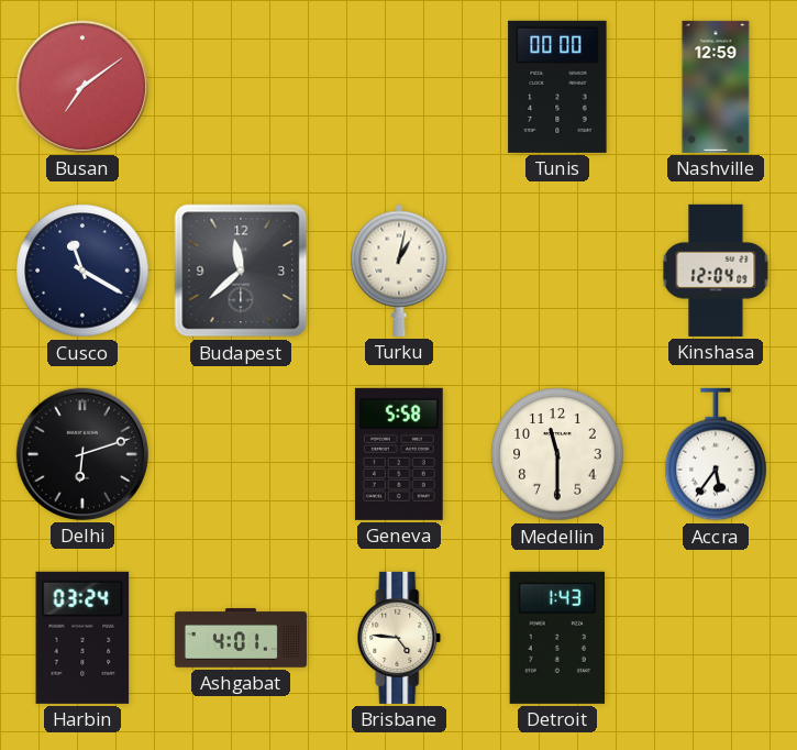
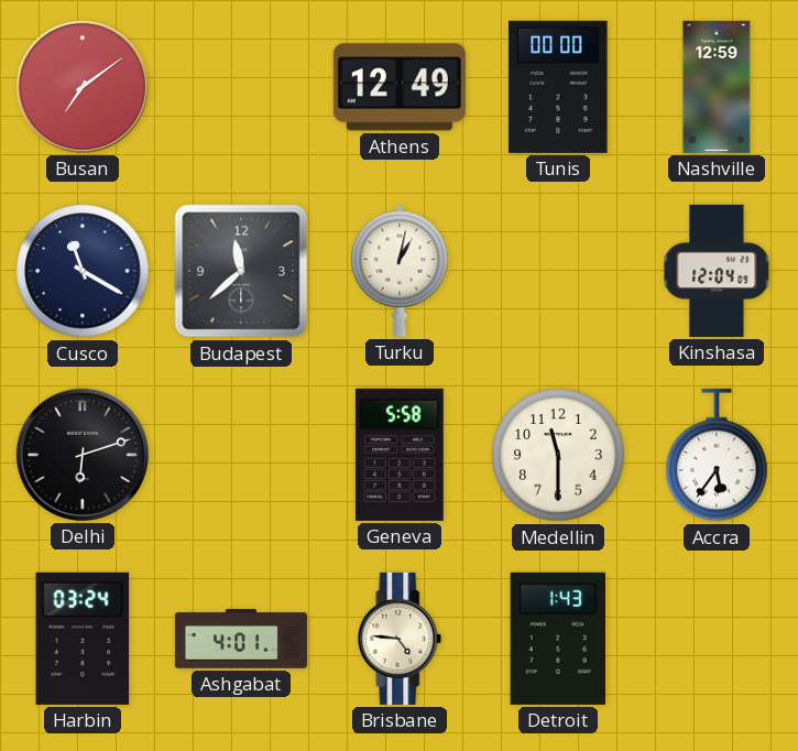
Athens: none -> 12:49 (400, 87)
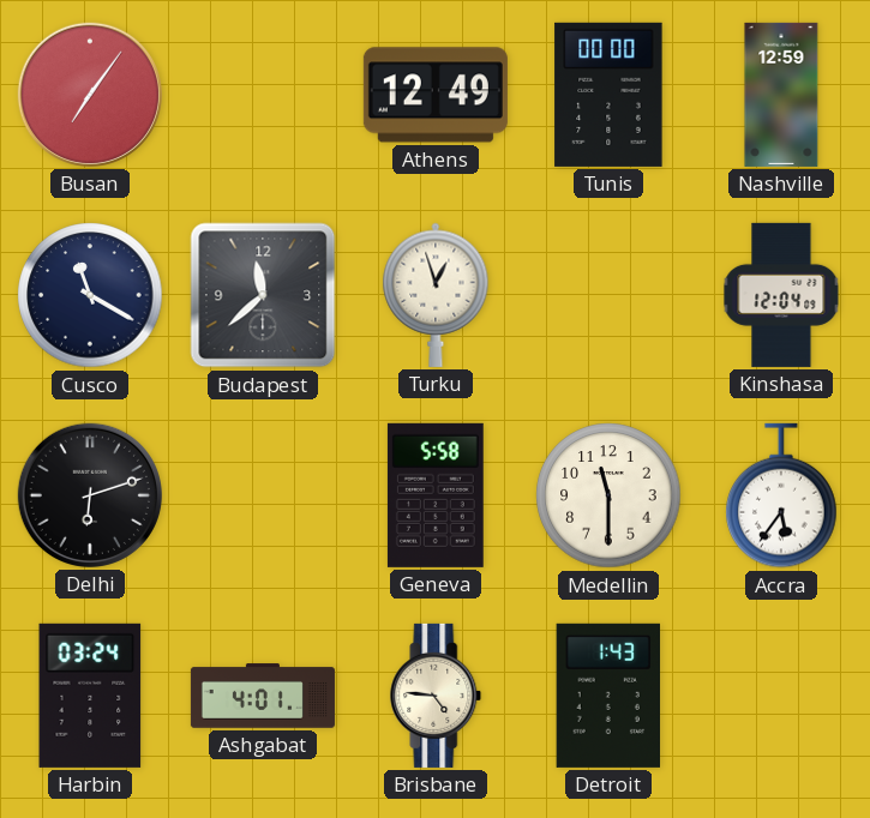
Busan: 7:09 -> 7:06 (90, 95)
Turku: 1:02 -> 12:57 (436, 295)
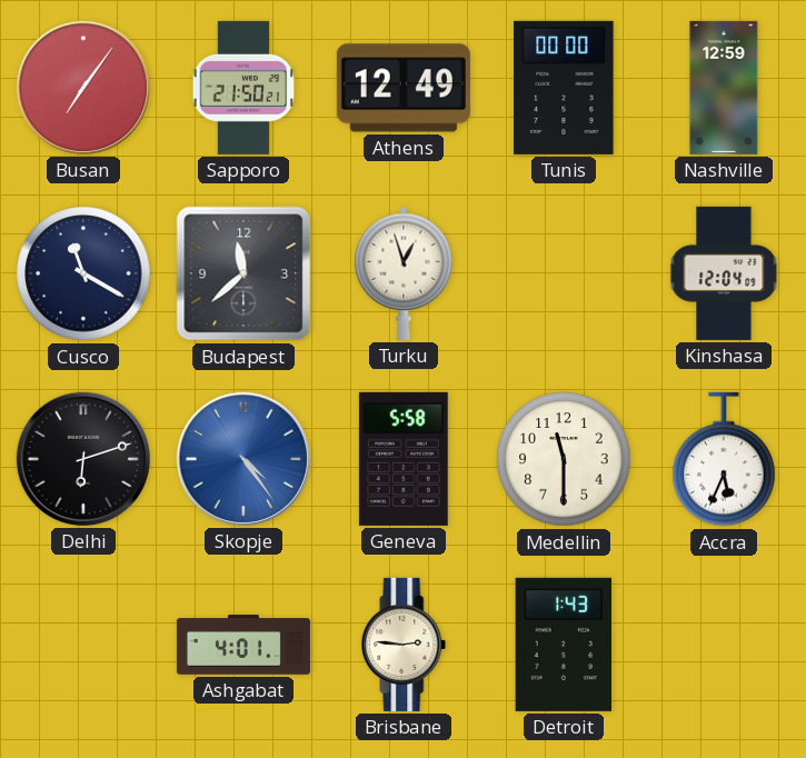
Sapporo: none -> 21:50 (243, 88)
Skopje: none -> 4:24 (243, 459)
Accra: 5:36 -> 5:34 (724, 459)
Harbin: 03:24 -> none (90, 696)
Brisbane: 4:46 -> 2:46 (404, 645)
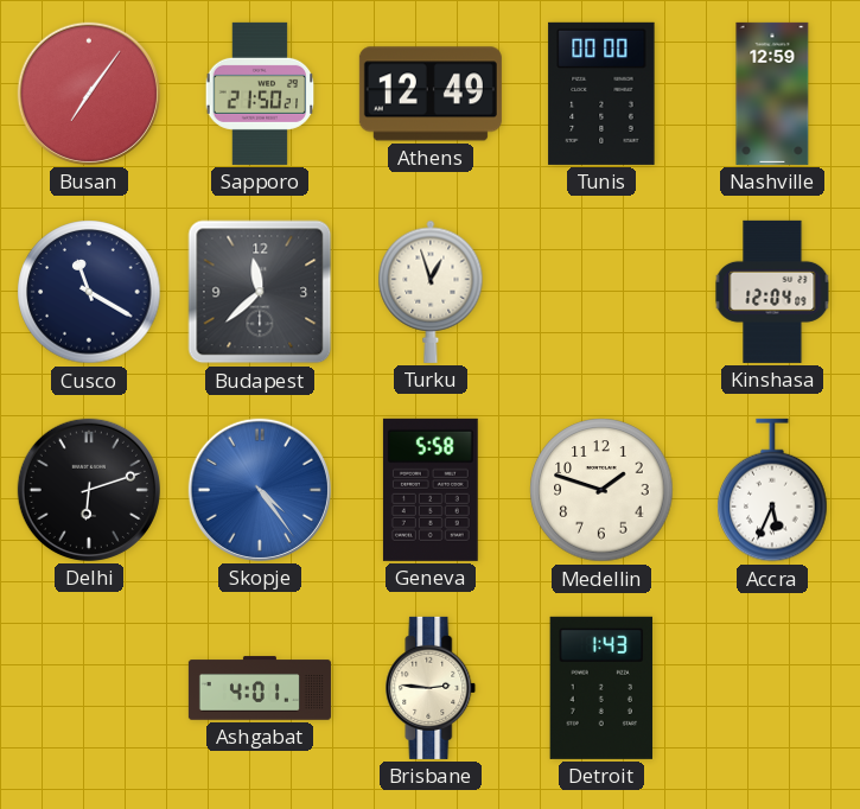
Medellin: 11:30 -> 1:48 (601, 490)
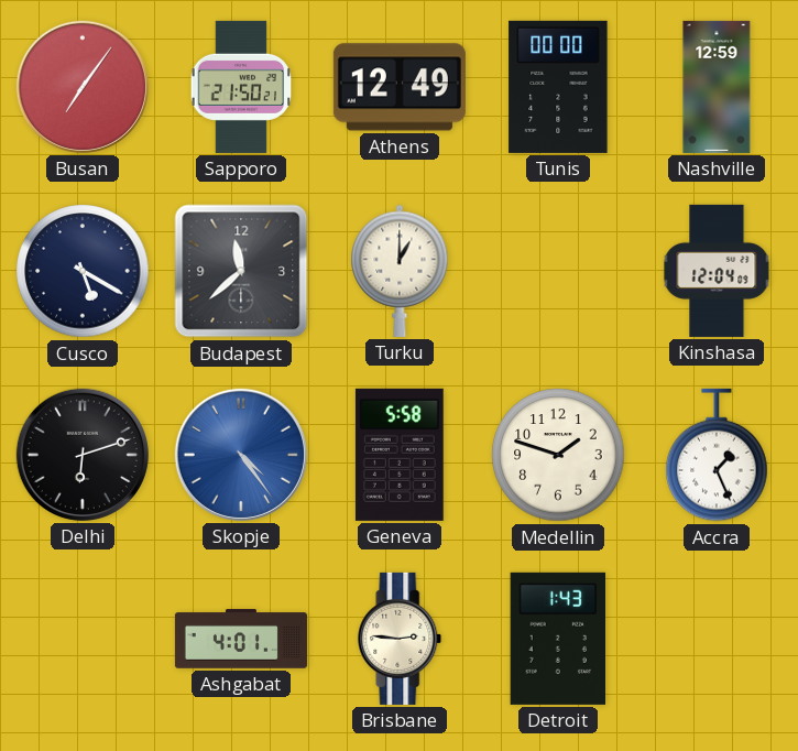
Cusco: 11:20 -> 5:20 (83, 271)
Turku: 12:57 -> 1:00 (400, 271)
Accra: 5:34 -> 1:26 (717, 455)
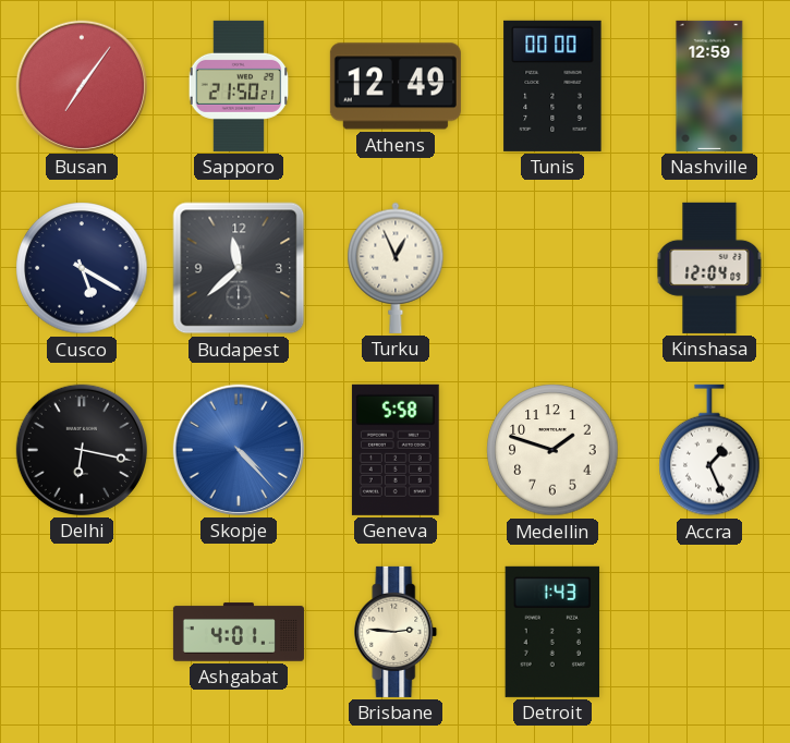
Turku: 1:00 -> 12:56 (396, 268)
Delhi: 6:12 -> 6:17 (82, 450)
Skopje: 4:24 -> 4:23 (239, 450)
